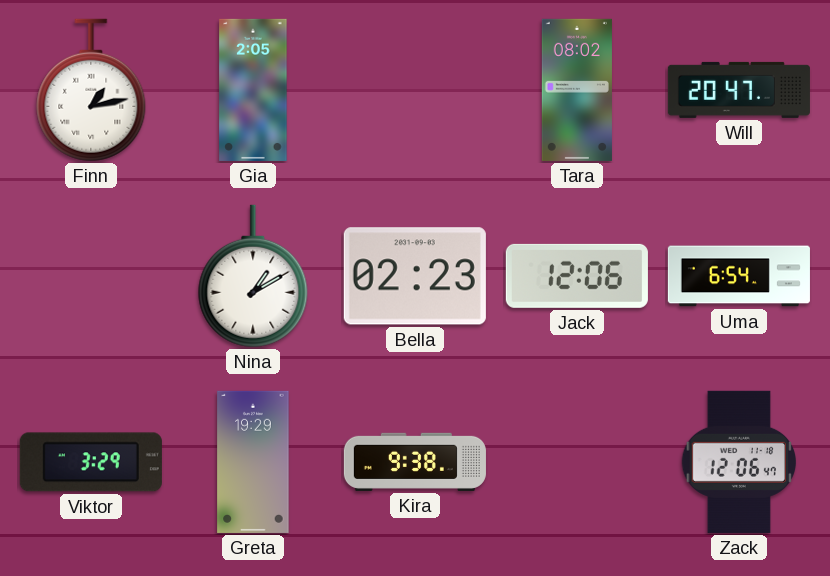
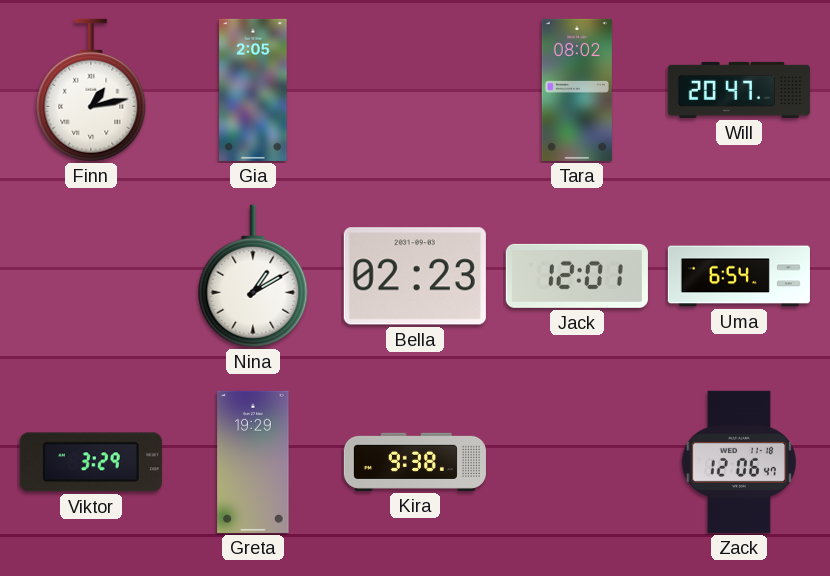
Jack: 12:06 -> 12:01 (577, 276)
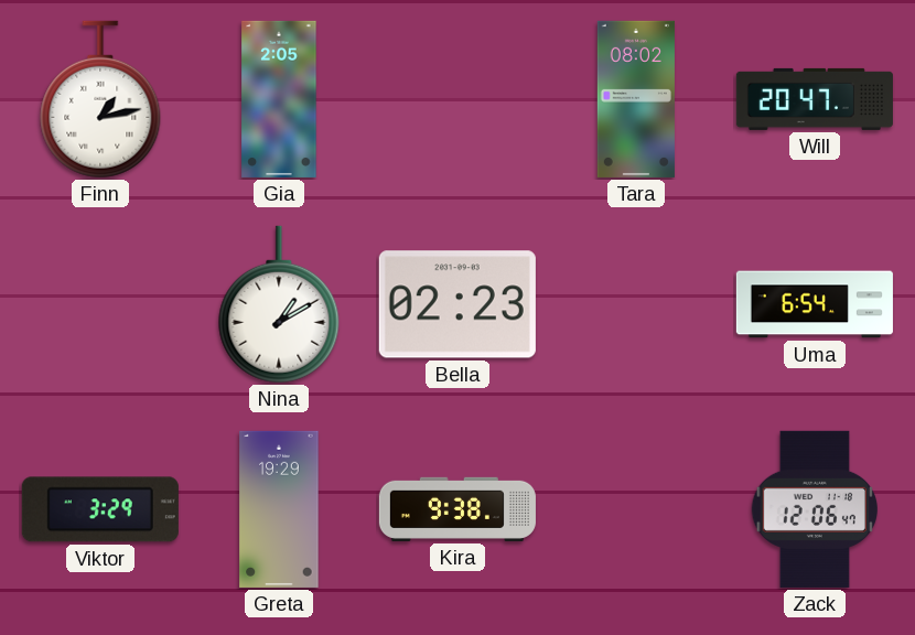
Jack: 12:01 -> none (577, 276)
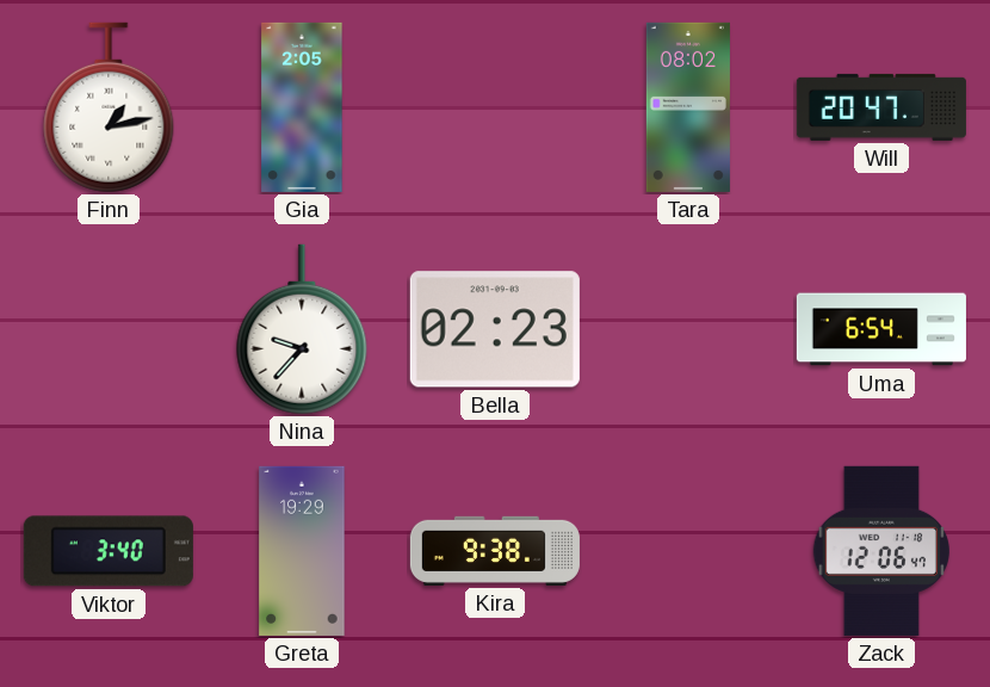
Nina: 1:10 -> 9:37 (302, 329)
Viktor: 3:29 -> 3:40 (109, 551)
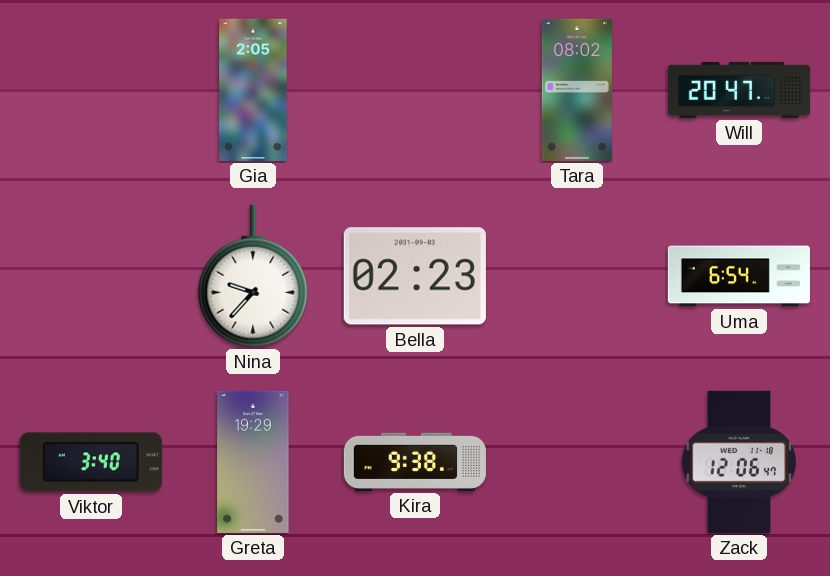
Finn: 1:13 -> none (109, 107)
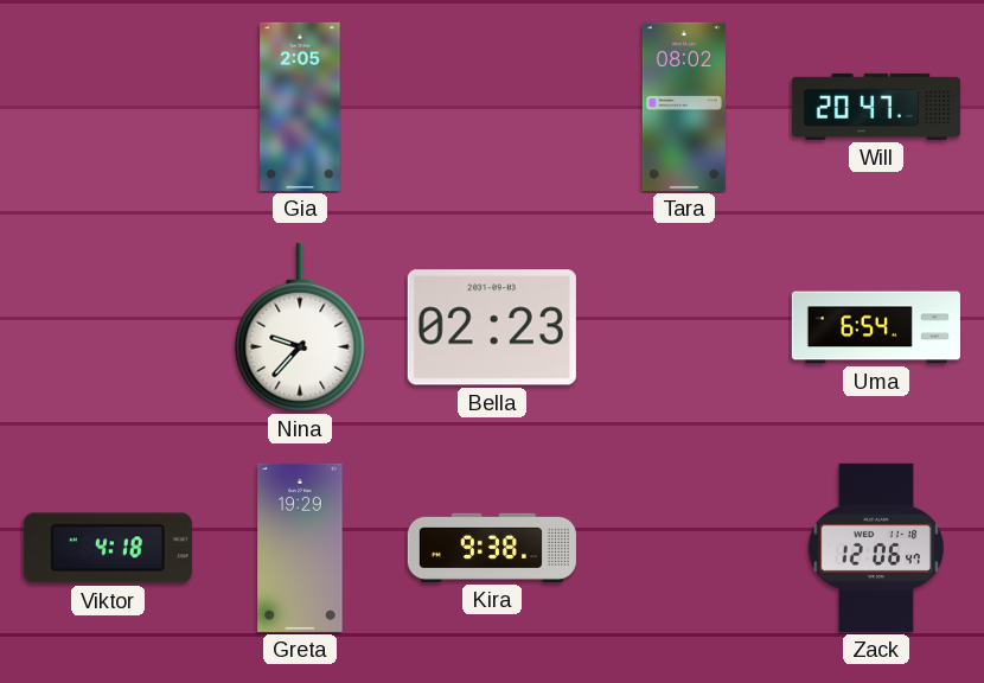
Viktor: 3:40 -> 4:18 (108, 548)
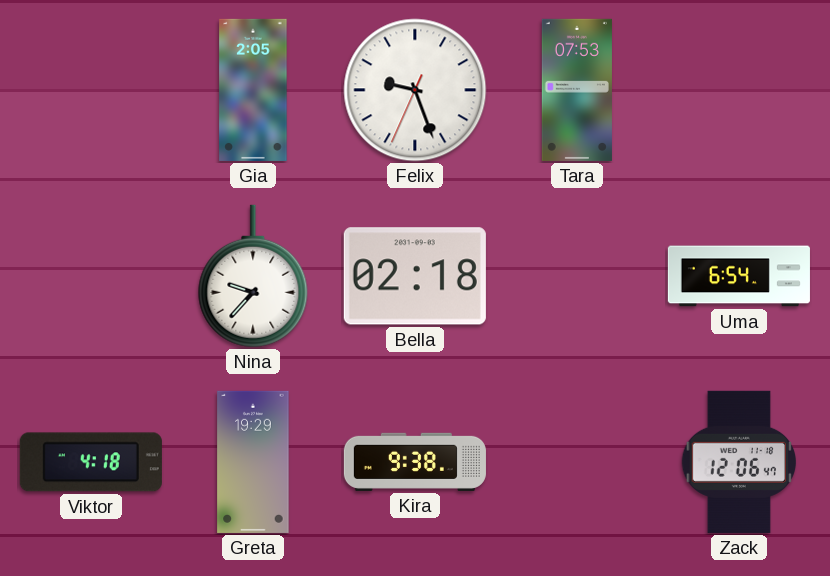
Felix: none -> 9:26 (415, 90)
Tara: 08:02 -> 07:53 (577, 90)
Will: 20:47 -> none (876, 107)
Bella: 02:23 -> 02:18 (415, 276)
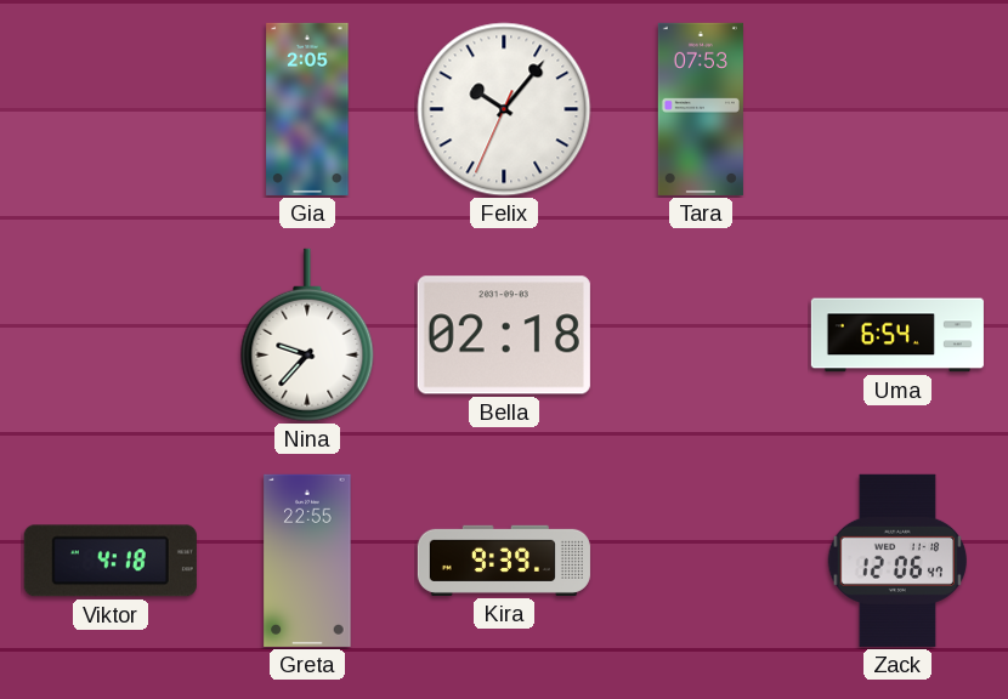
Felix: 9:26 -> 10:06 (504, 109)
Greta: 19:29 -> 22:55 (307, 561)
Kira: 9:38 -> 9:39 (504, 561)
